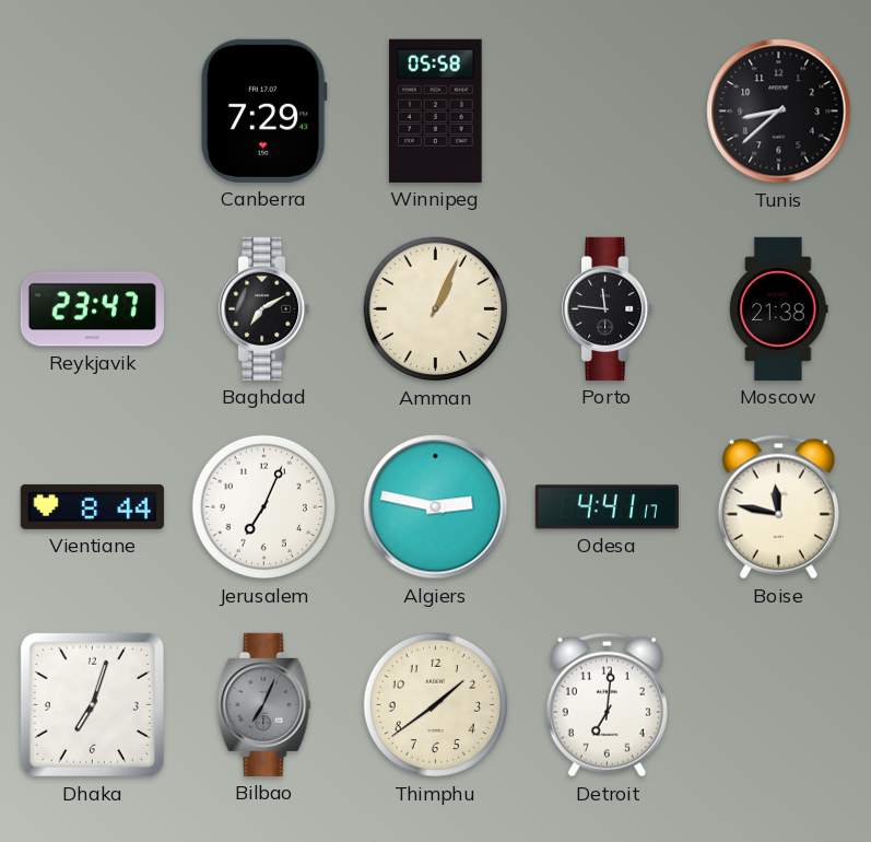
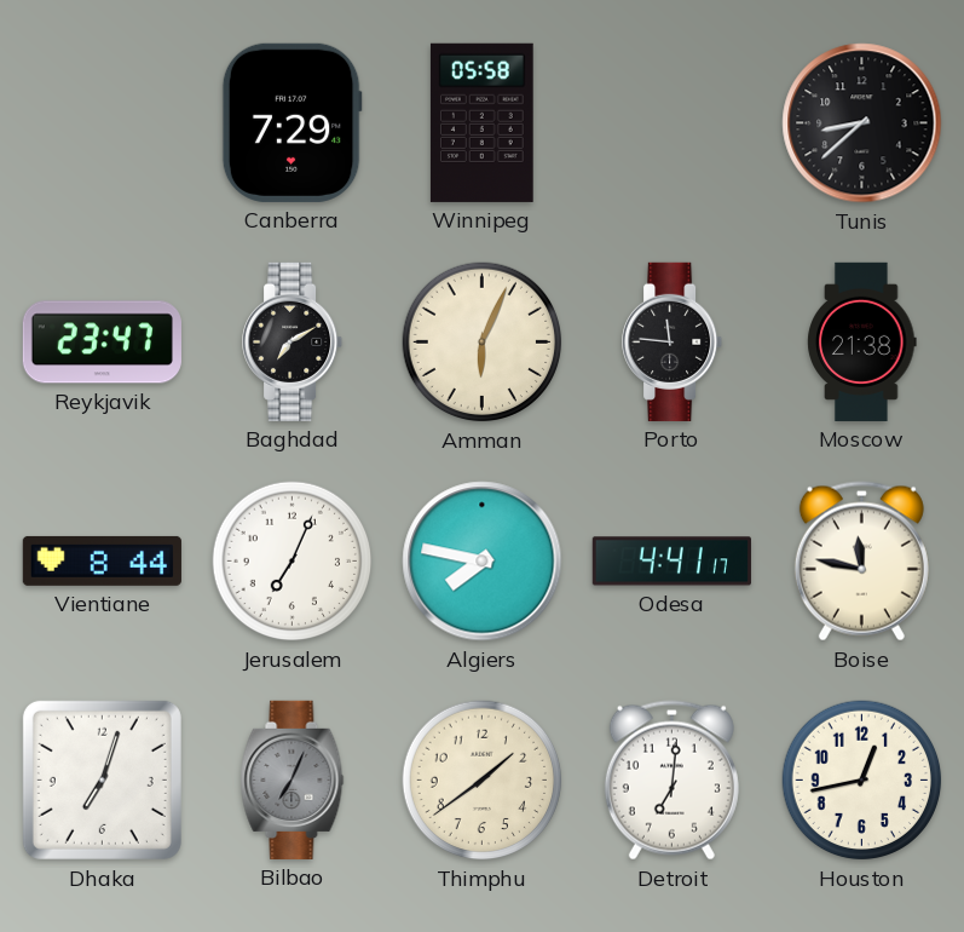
Amman: 1:04 -> 6:04 (483, 343)
Algiers: 2:47 -> 7:47 (483, 562)
Houston: none -> 12:43 (862, 781)
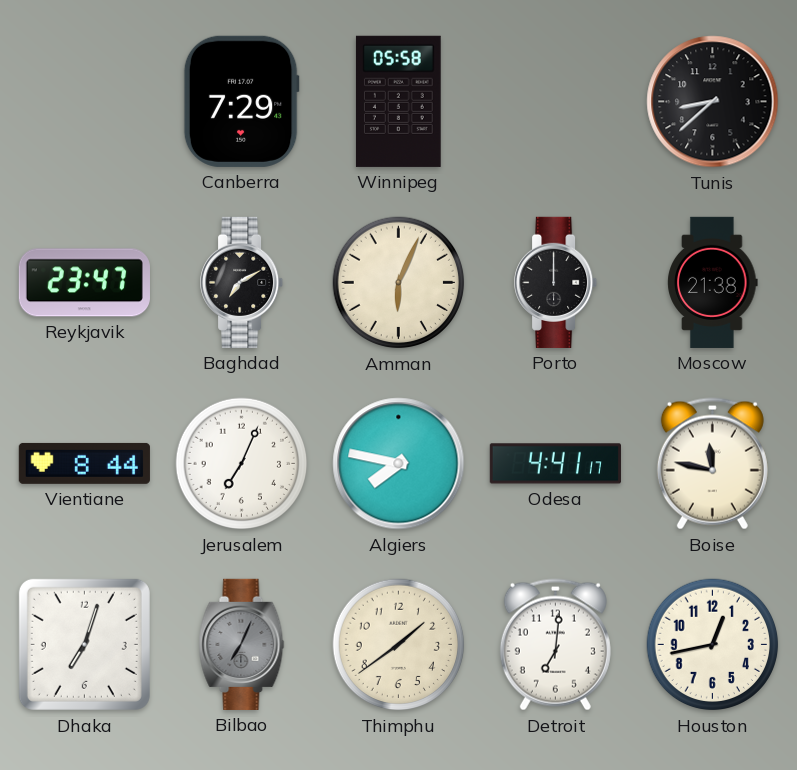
Porto: 11:46 -> 12:00 (556, 282)
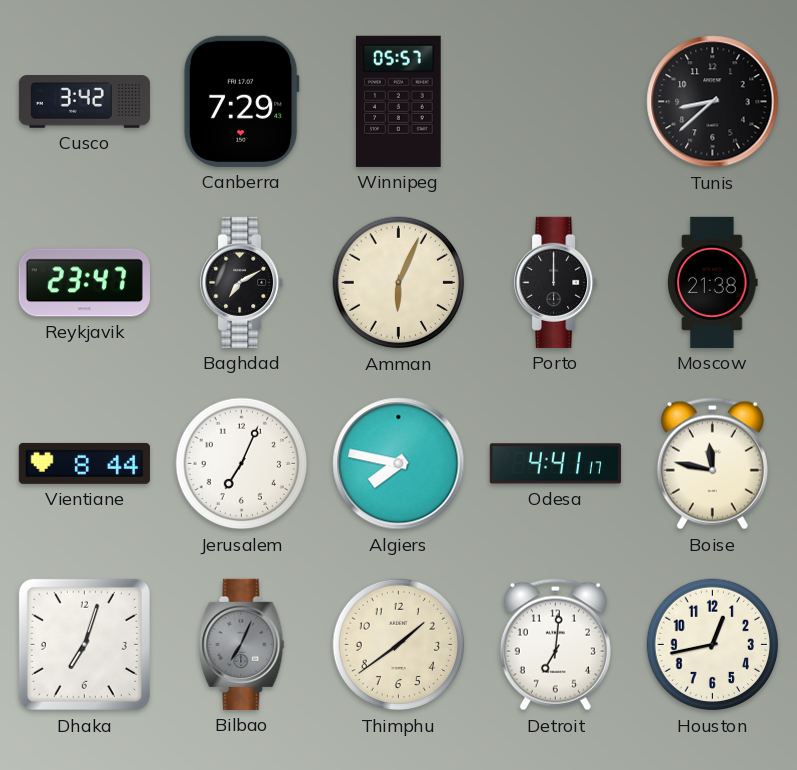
Cusco: none -> 3:42 (84, 102)
Winnipeg: 05:58 -> 05:57 (398, 101)
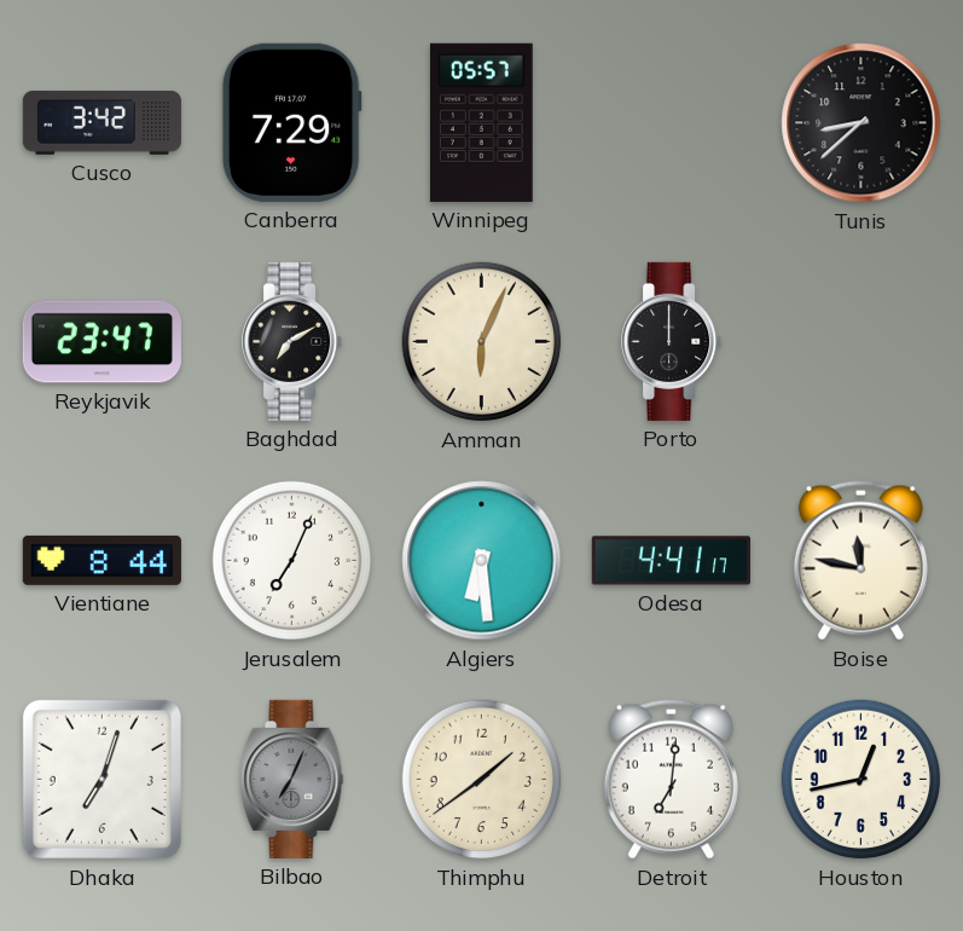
Moscow: 21:38 -> none (713, 282)
Algiers: 7:47 -> 6:29 (482, 561)
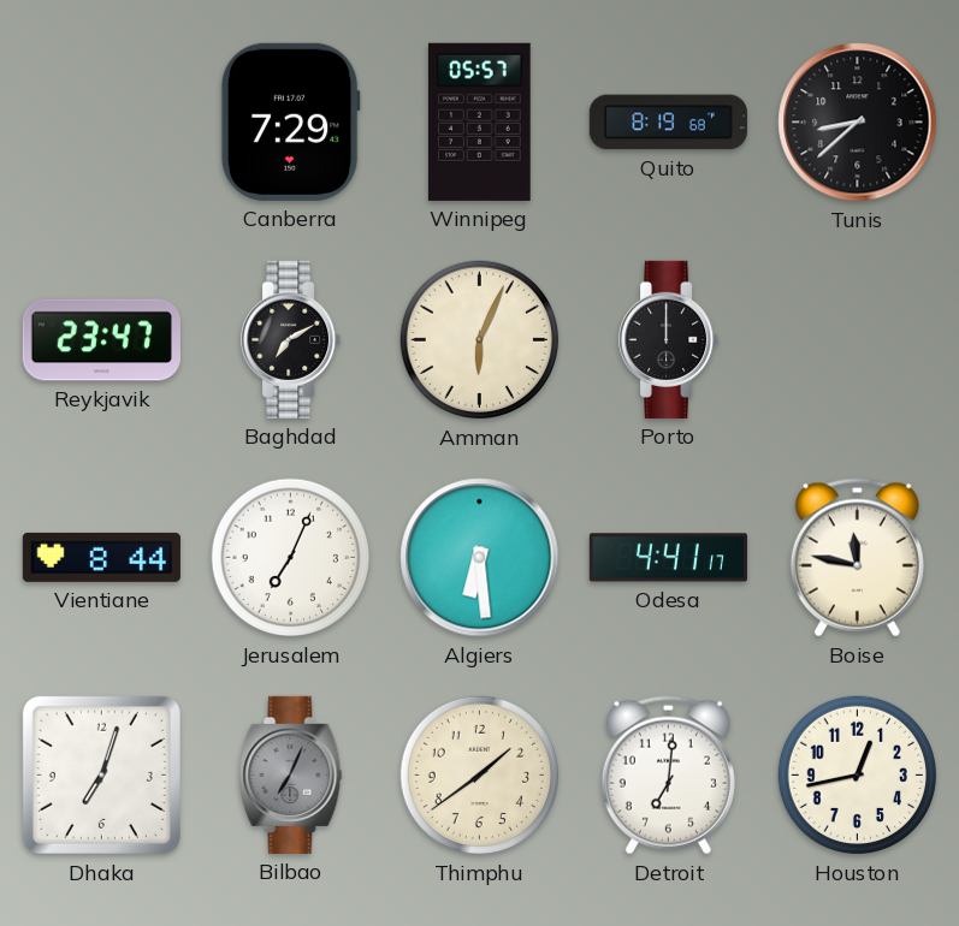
Cusco: 3:42 -> none (101, 123)
Quito: none -> 8:19 (668, 123)
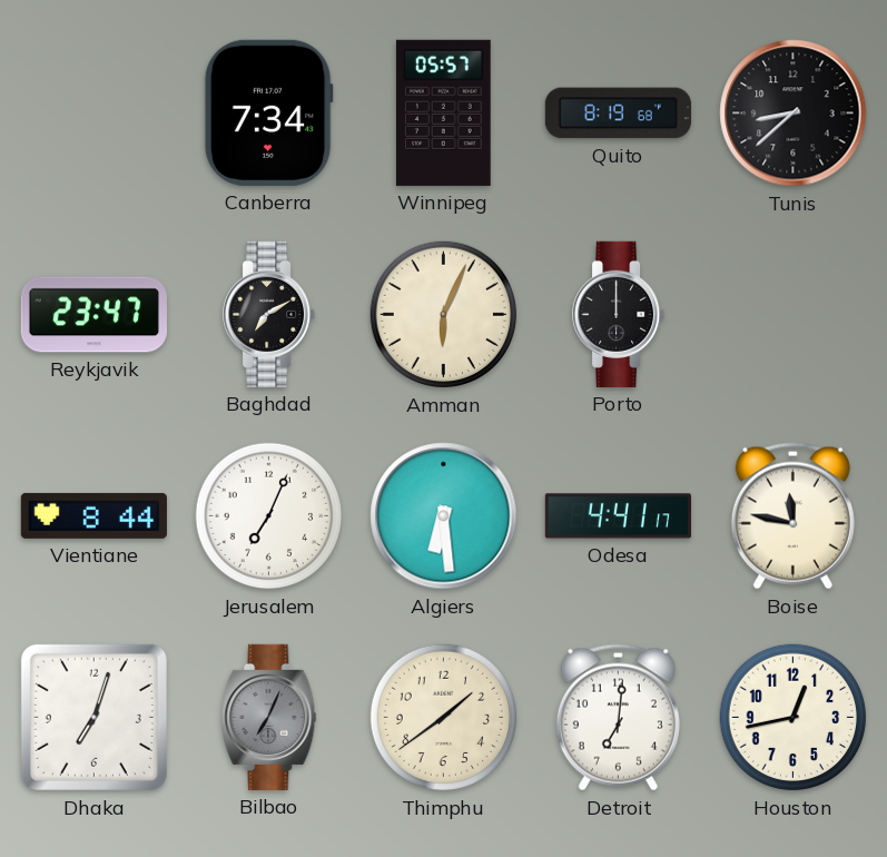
Canberra: 7:29 -> 7:34 (268, 112)
